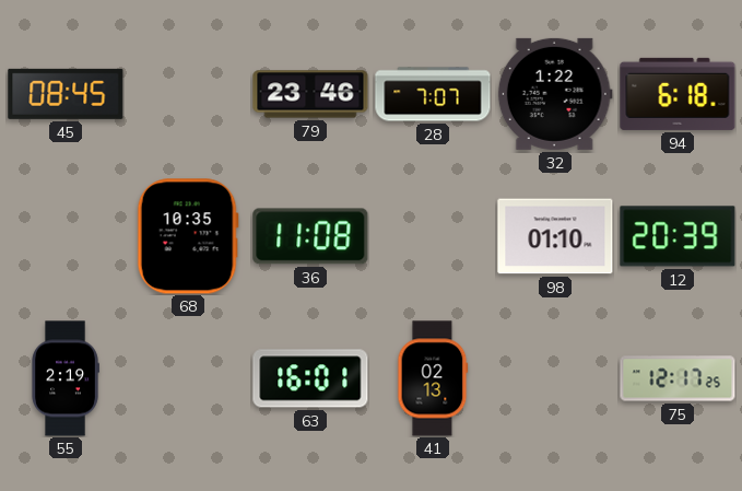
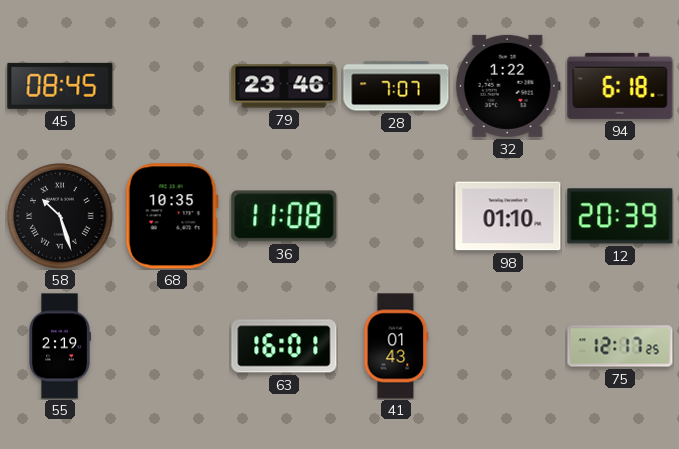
58: none -> 10:27 (60, 216)
41: 02:13 -> 01:43 (396, 346)
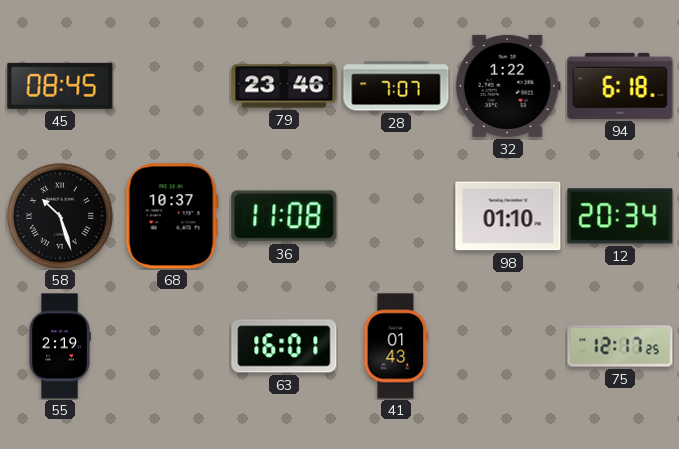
68: 10:35 -> 10:37 (172, 216)
12: 20:39 -> 20:34 (620, 216)
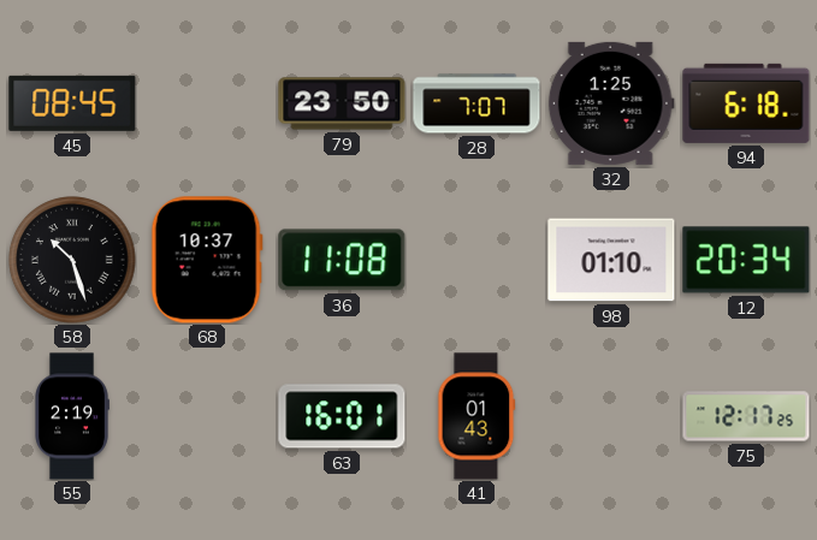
79: 23:46 -> 23:50 (342, 103)
32: 1:22 -> 1:25 (611, 103)
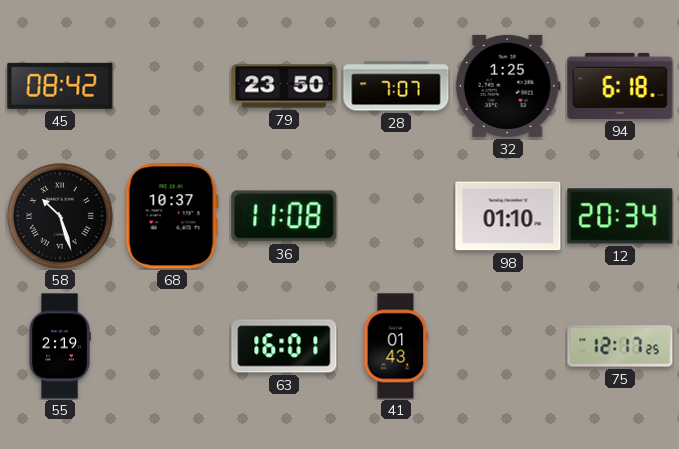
45: 08:45 -> 08:42 (60, 86)
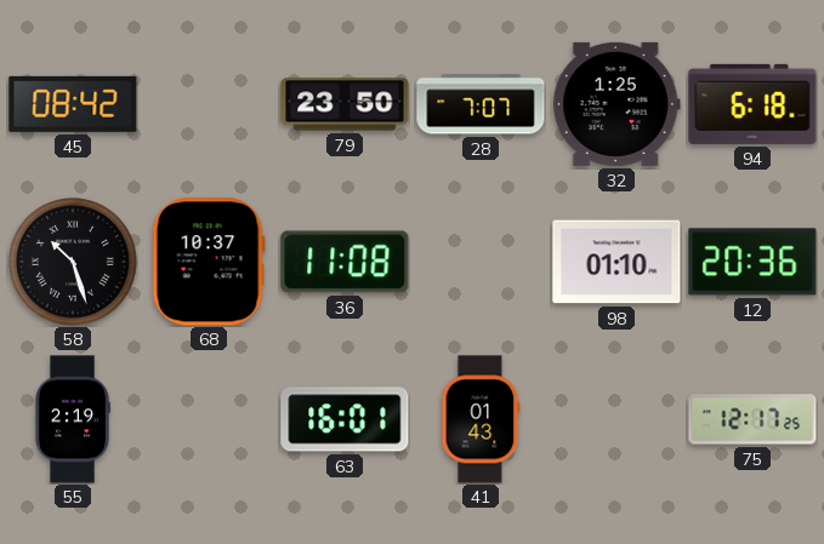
12: 20:34 -> 20:36 (752, 262)
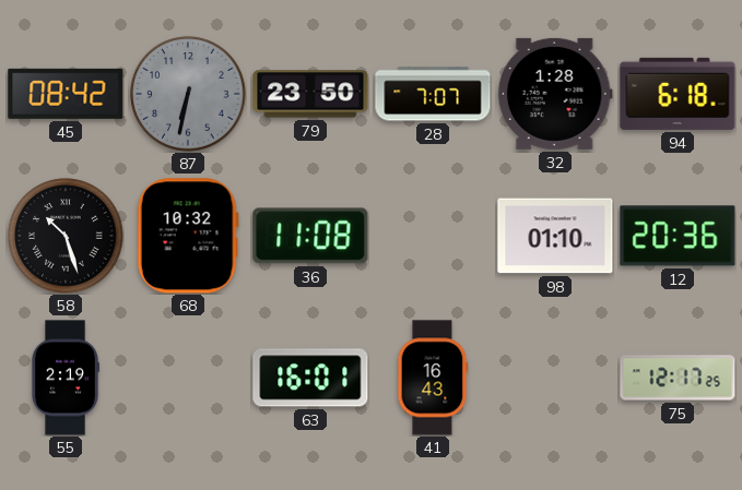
87: none -> 6:32 (188, 94)
32: 1:25 -> 1:28 (555, 94)
68: 10:37 -> 10:32 (188, 236)
41: 01:43 -> 16:43 (433, 378)
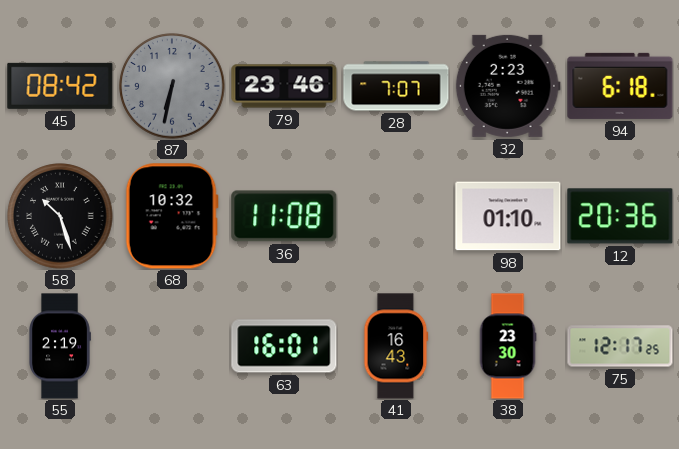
79: 23:50 -> 23:46 (284, 86)
32: 1:28 -> 2:23 (508, 86)
38: none -> 23:30 (508, 346)
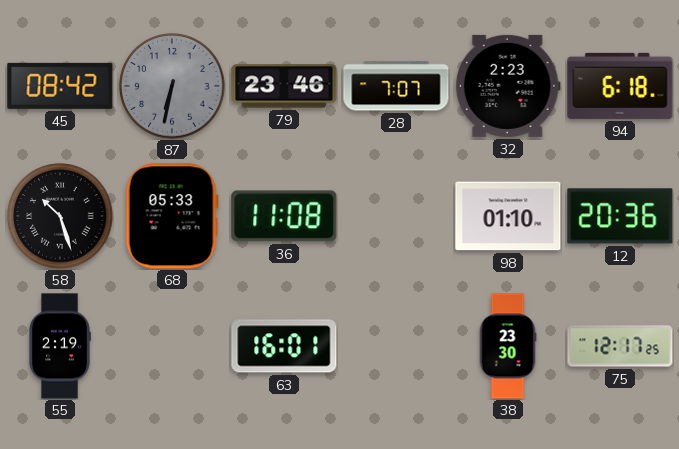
68: 10:32 -> 05:33 (172, 216)
41: 16:43 -> none (396, 346)
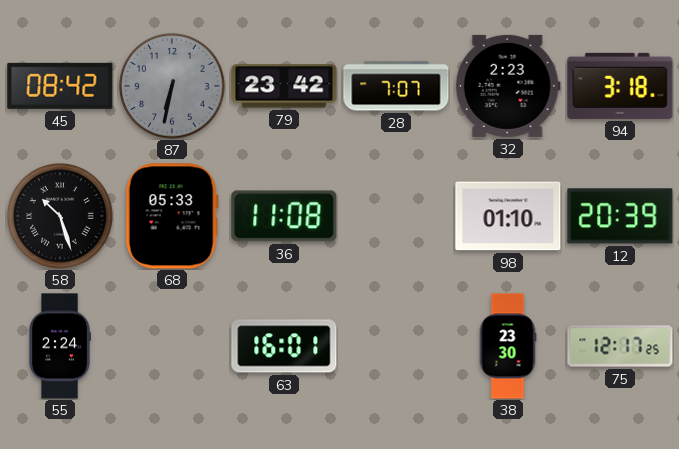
79: 23:46 -> 23:42 (284, 86)
94: 6:18 -> 3:18 (620, 86)
12: 20:36 -> 20:39 (620, 216)
55: 2:19 -> 2:24 (60, 346)
